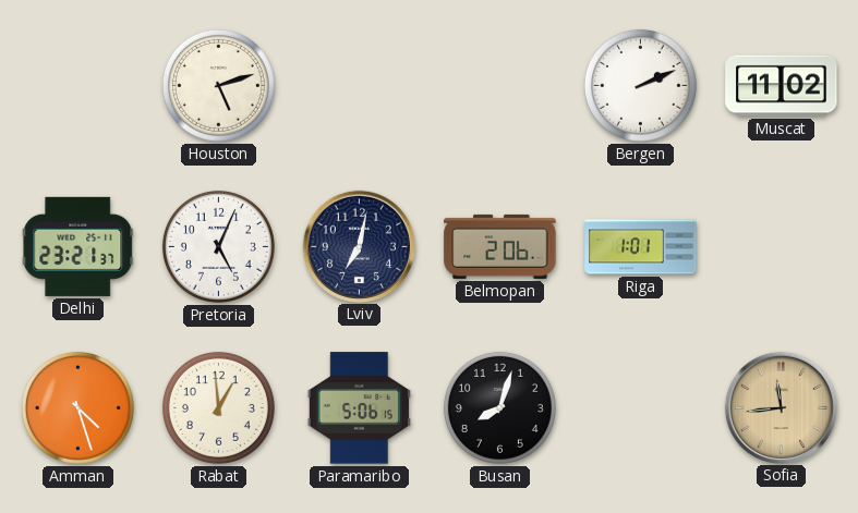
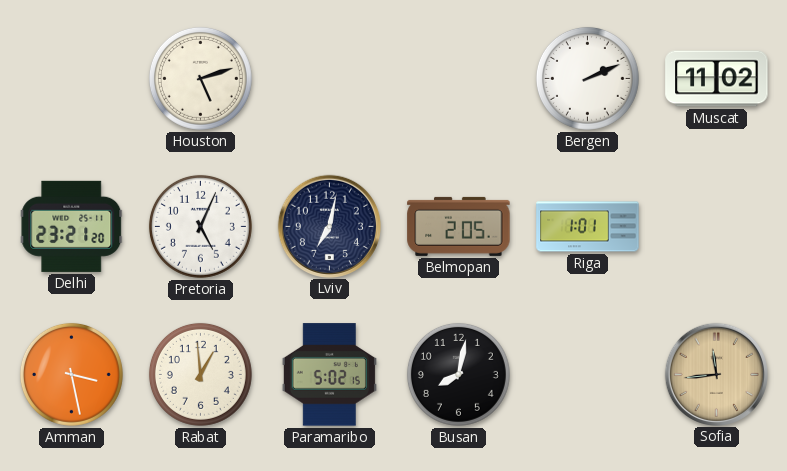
Delhi: 23:21:37 -> 23:21:20 (72, 226)
Belmopan: 2:06 -> 2:05 (459, 226)
Amman: 4:27 -> 3:28 (71, 374)
Paramaribo: 5:06 -> 5:02 (329, 375)
Busan: 8:03 -> 8:02 (458, 374)
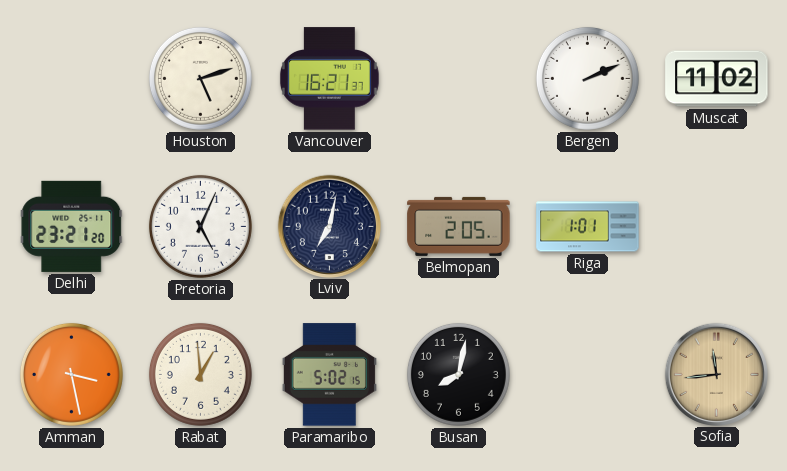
Vancouver: none -> 16:21 (329, 79)
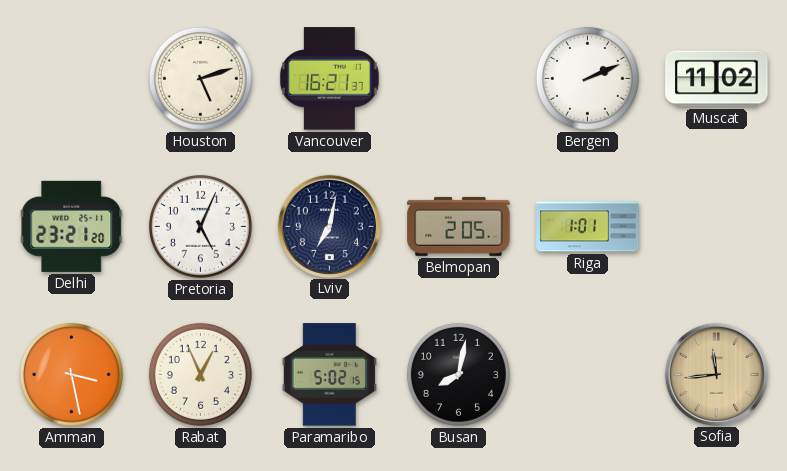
Rabat: 12:59 -> 12:56 (200, 374)
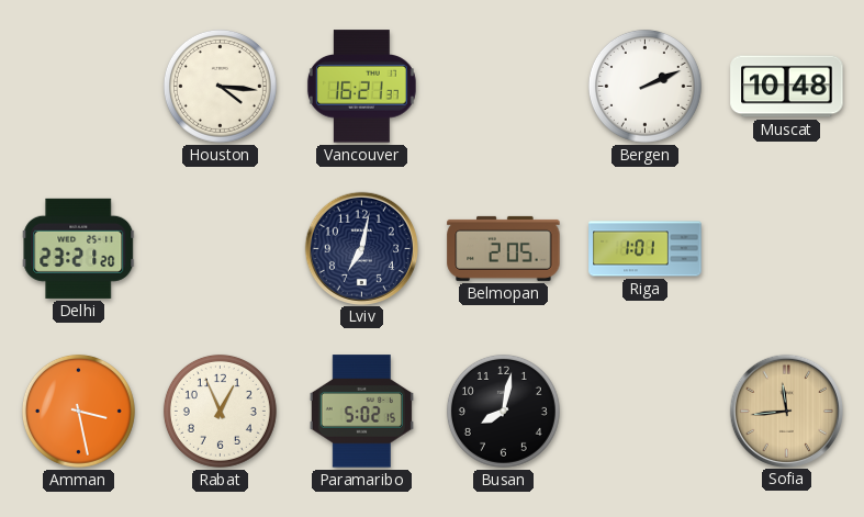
Houston: 5:12 -> 4:16 (220, 86)
Muscat: 11:02 -> 10:48 (787, 87)
Pretoria: 5:04 -> none (200, 226)
